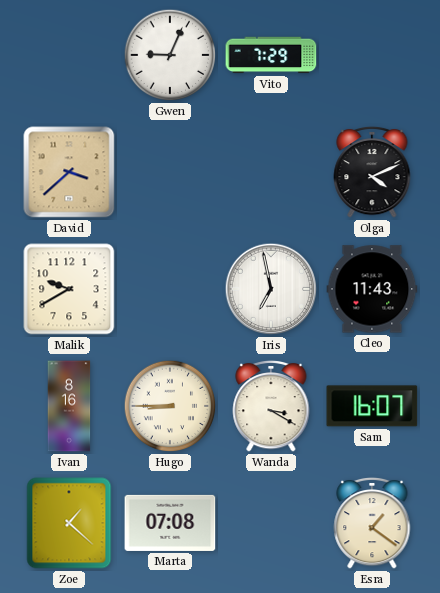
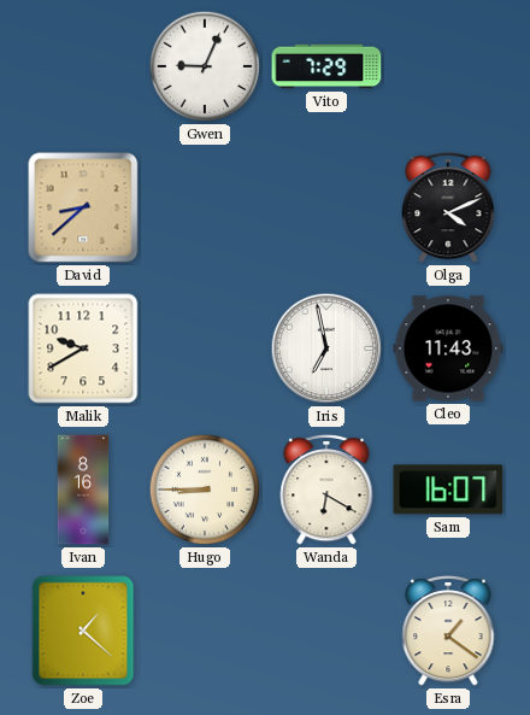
David: 3:38 -> 8:38 (83, 207)
Wanda: 3:20 -> 6:20 (326, 490)
Marta: 07:08 -> none (170, 523)
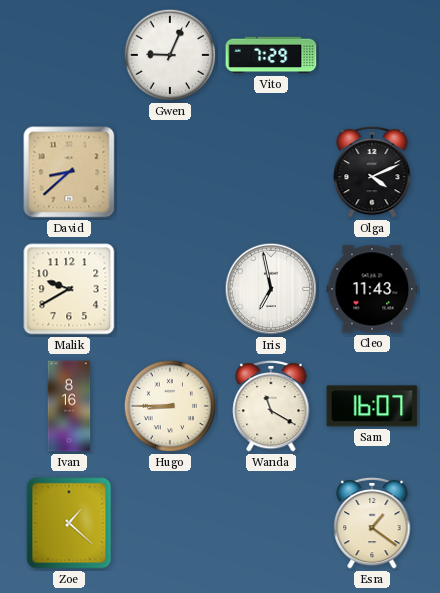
Wanda: 6:20 -> 11:20 (271, 406)
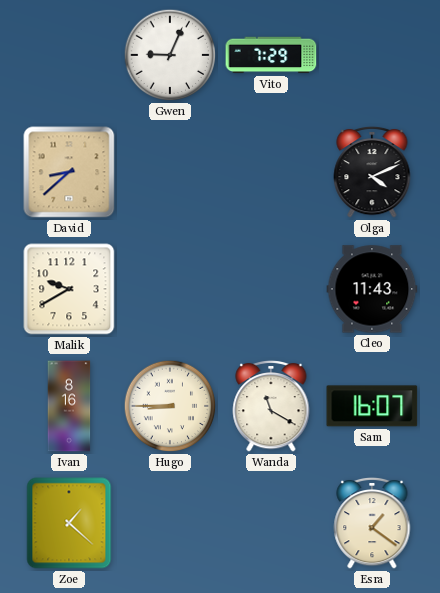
Iris: 6:58 -> none (271, 289)
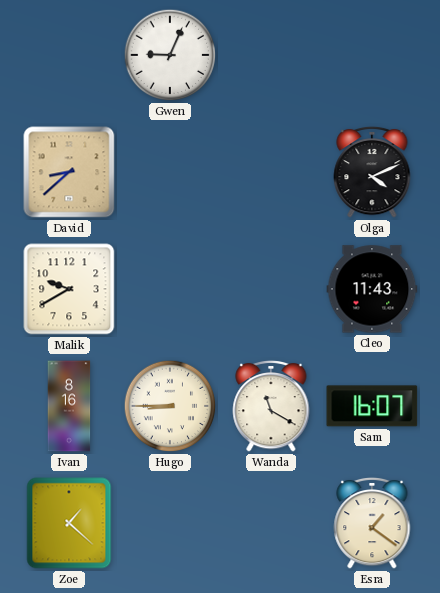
Vito: 7:29 -> none (271, 55)
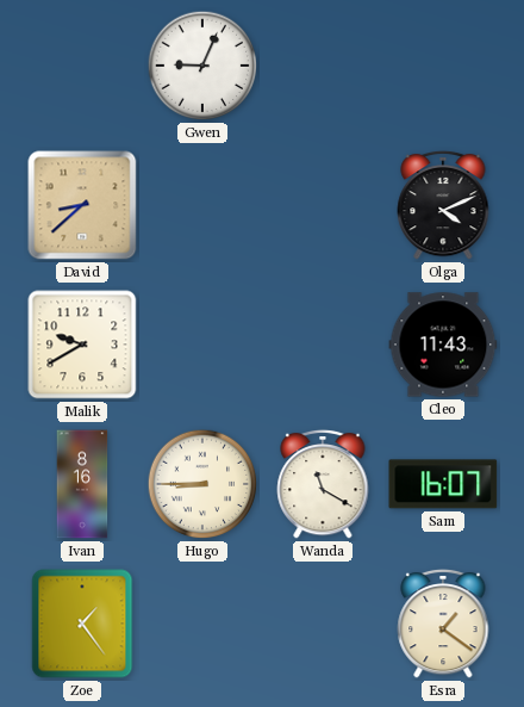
Zoe: 1:22 -> 1:24 (82, 624)
